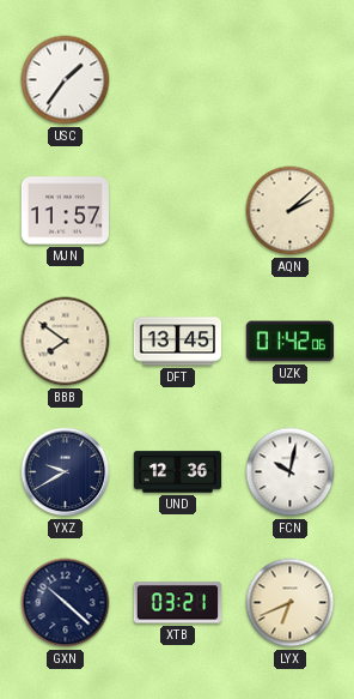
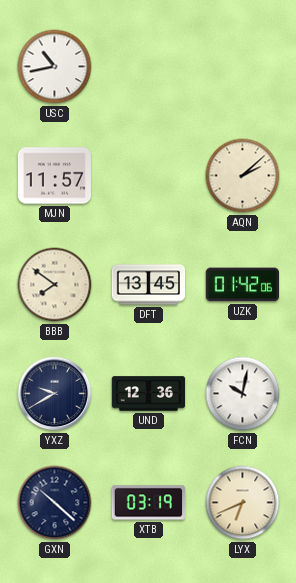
USC: 1:36 -> 10:43 (55, 67)
XTB: 03:21 -> 03:19 (148, 503)
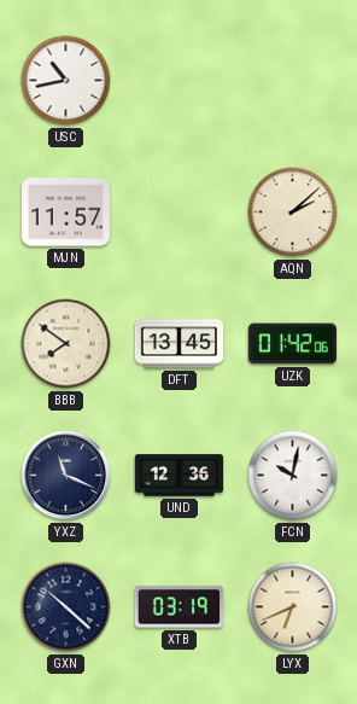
YXZ: 9:40 -> 11:19 (66, 476)
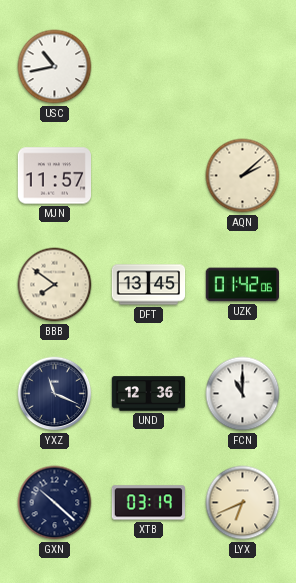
FCN: 10:02 -> 11:00 (243, 394)
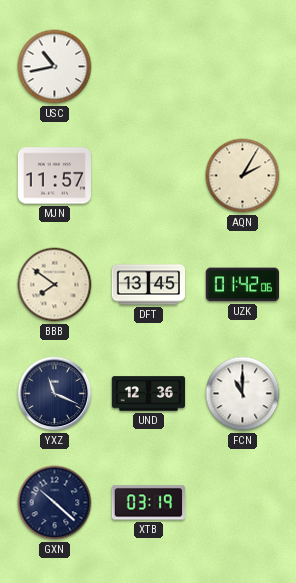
AQN: 2:08 -> 2:05 (243, 176)
LYX: 6:41 -> none (243, 503)
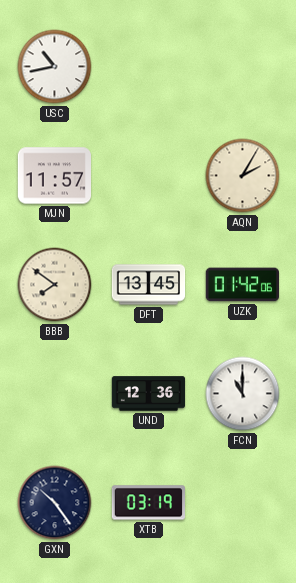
YXZ: 11:19 -> none (55, 394)
GXN: 10:22 -> 10:24 (55, 503)
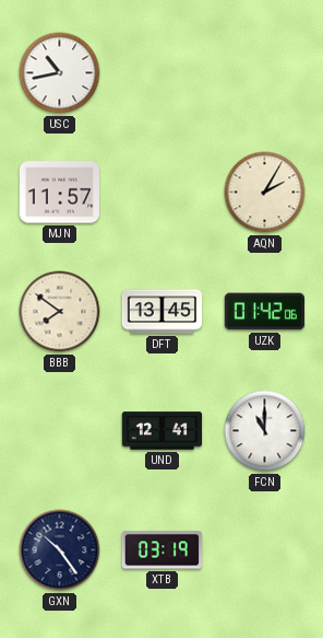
UND: 12:36 -> 12:41 (163, 431)
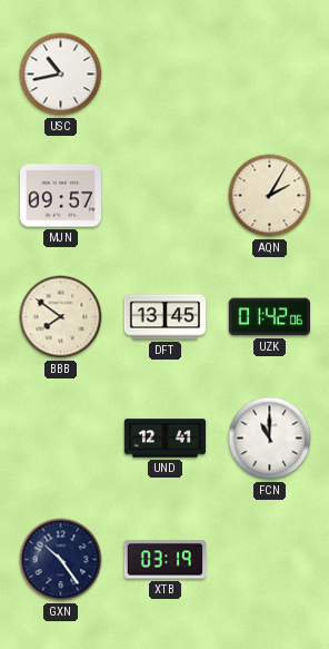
MJN: 11:57 -> 09:57 (60, 196)
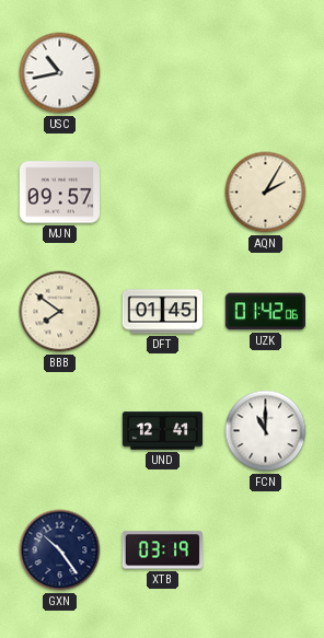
DFT: 13:45 -> 01:45 (163, 312)
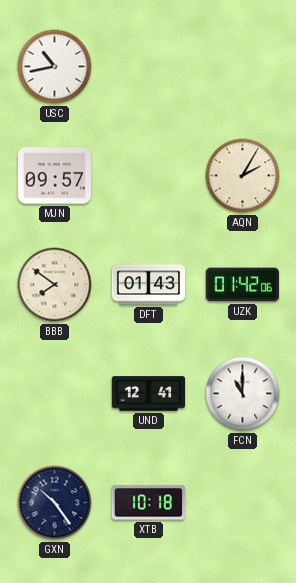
DFT: 01:45 -> 01:43 (149, 285)
XTB: 03:19 -> 10:18 (148, 503)
